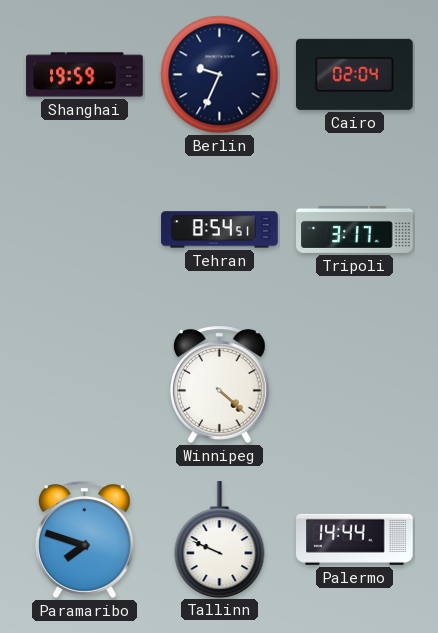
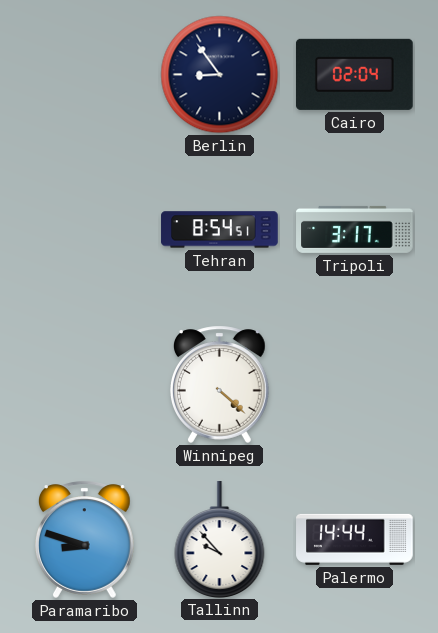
Shanghai: 19:59 -> none (85, 75)
Berlin: 9:34 -> 8:54 (220, 75)
Paramaribo: 7:48 -> 8:48 (84, 539)
Tallinn: 9:49 -> 9:53 (220, 539)
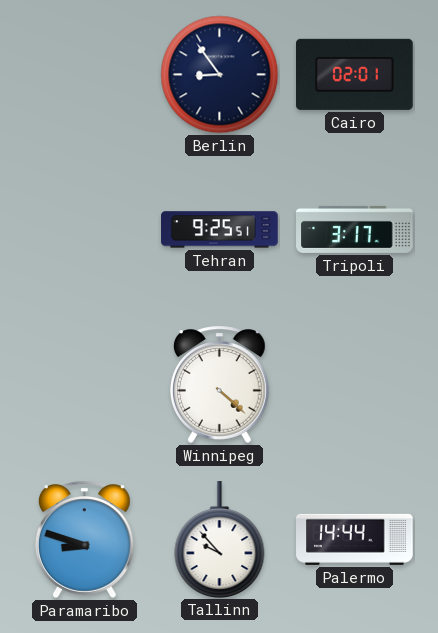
Cairo: 02:04 -> 02:01 (354, 74)
Tehran: 8:54 -> 9:25 (220, 230)
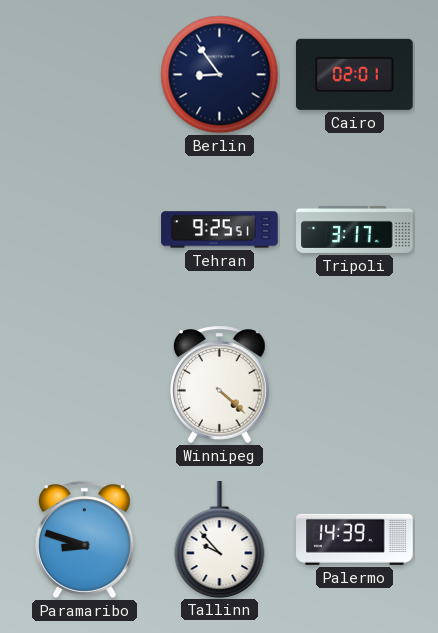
Palermo: 14:44 -> 14:39 (355, 539)
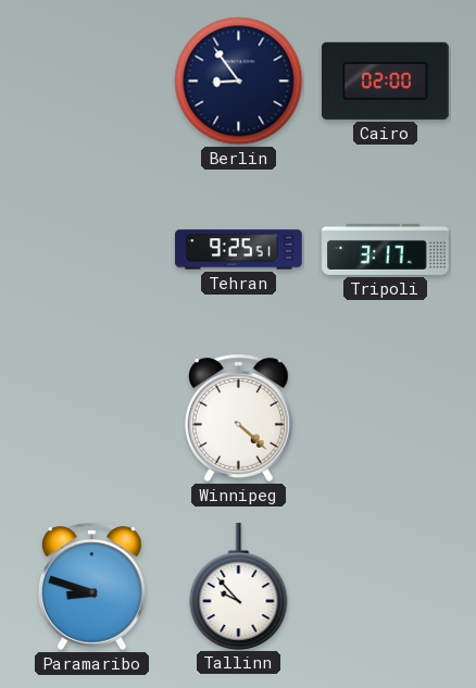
Cairo: 02:01 -> 02:00 (385, 80)
Palermo: 14:39 -> none (355, 539)
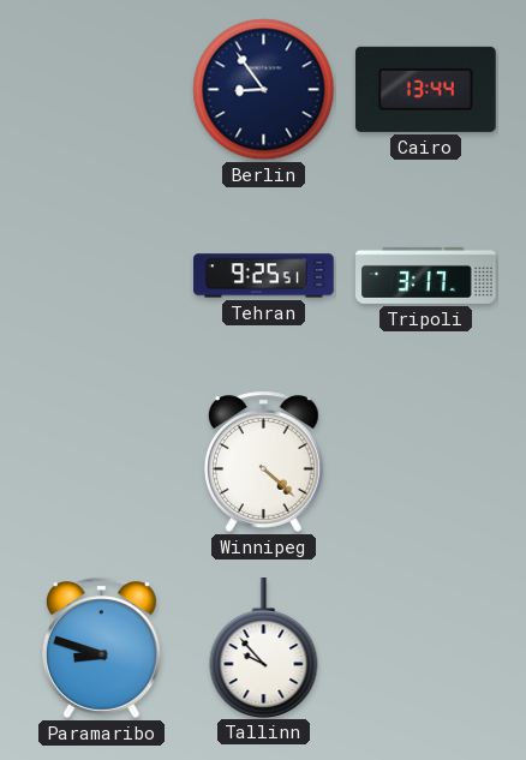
Cairo: 02:00 -> 13:44 (425, 89)
